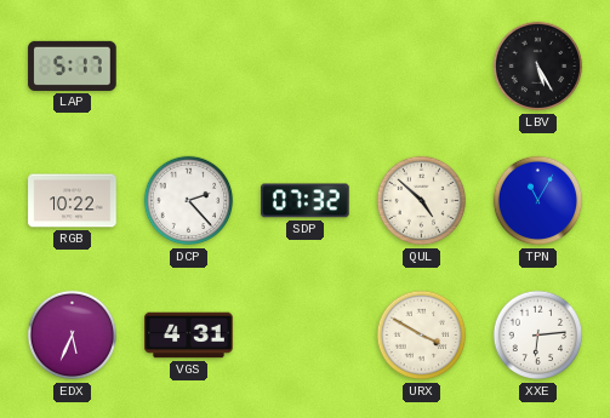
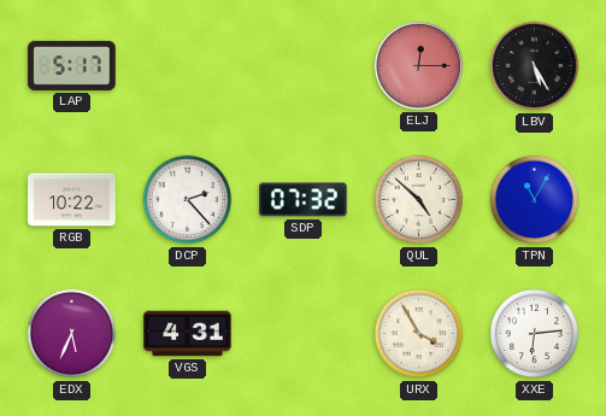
ELJ: none -> 12:15 (419, 66)
URX: 3:50 -> 3:55 (419, 334)
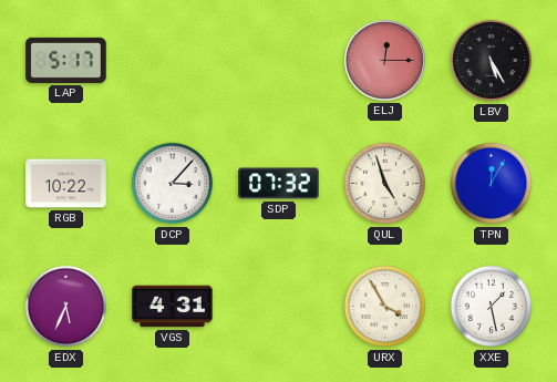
DCP: 2:23 -> 3:07 (173, 184)
QUL: 4:52 -> 4:57 (385, 184)
TPN: 11:05 -> 12:05 (492, 184)
XXE: 6:14 -> 1:28 (492, 307)
